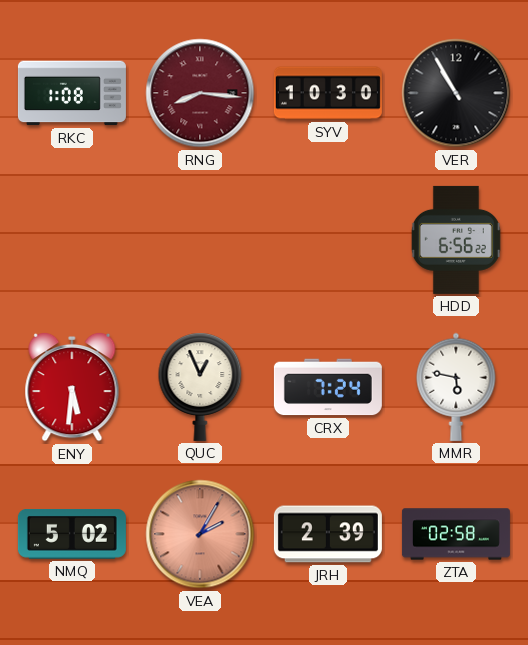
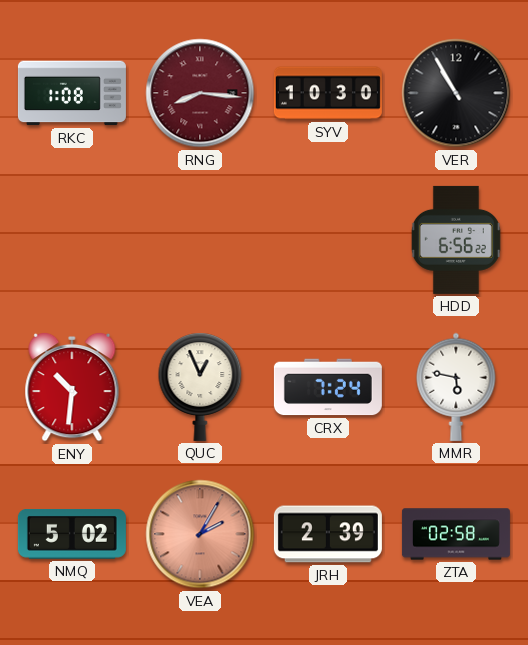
ENY: 5:31 -> 10:31 (72, 387)
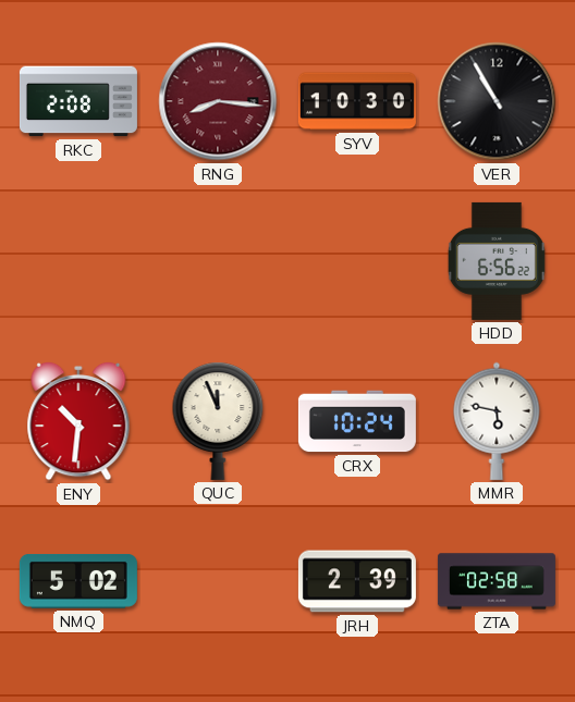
RKC: 1:08 -> 2:08 (78, 101)
QUC: 12:56 -> 11:56 (218, 421)
CRX: 7:24 -> 10:24 (357, 421)
VEA: 2:05 -> none (200, 534)
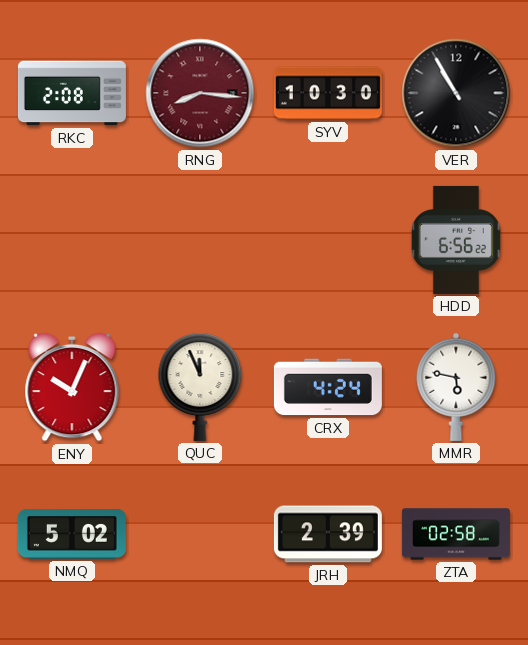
ENY: 10:31 -> 10:04 (72, 387)
CRX: 10:24 -> 4:24 (328, 387)
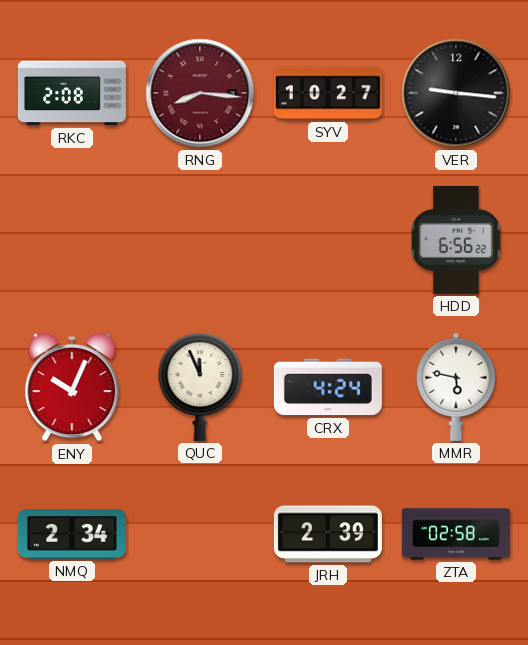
SYV: 10:30 -> 10:27 (328, 93)
VER: 10:55 -> 9:16 (456, 93)
NMQ: 5:02 -> 2:34 (72, 535)
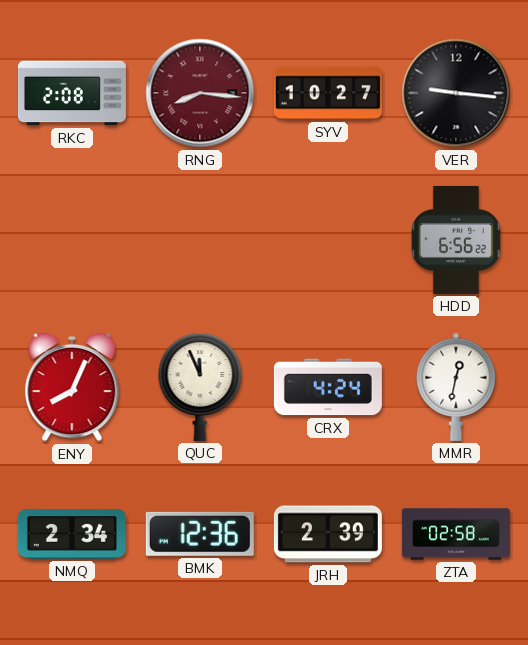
ENY: 10:04 -> 8:04 (72, 387)
MMR: 5:47 -> 12:32 (456, 387)
BMK: none -> 12:36 (200, 534)
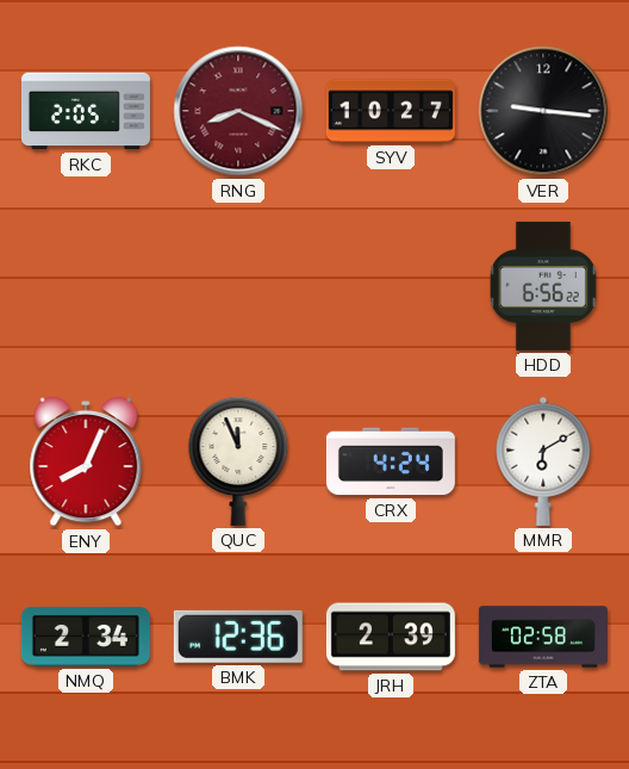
RKC: 2:08 -> 2:05 (86, 111)
RNG: 8:16 -> 8:19 (238, 111)
MMR: 12:32 -> 6:10 (543, 461)
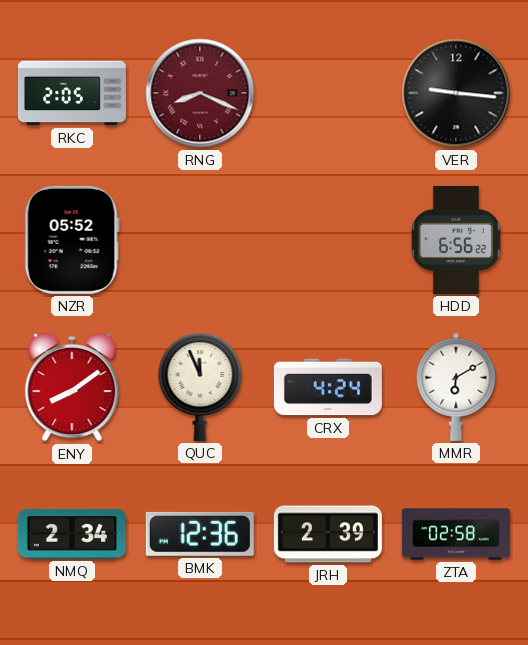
SYV: 10:27 -> none (391, 111)
NZR: none -> 05:52 (72, 240)
ENY: 8:04 -> 8:09 (72, 387)
